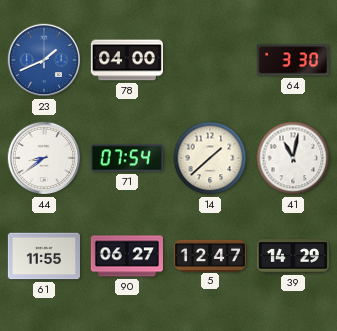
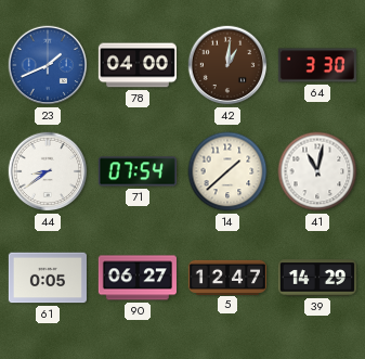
42: none -> 1:01 (227, 65)
61: 11:55 -> 0:05 (48, 278)
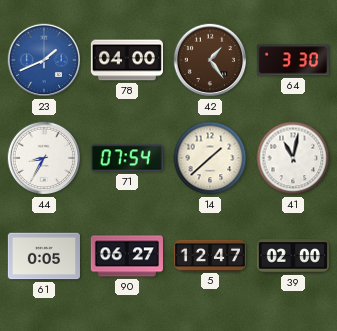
42: 1:01 -> 1:24 (210, 60)
44: 8:39 -> 8:35 (44, 158)
39: 14:29 -> 02:00 (293, 256)
